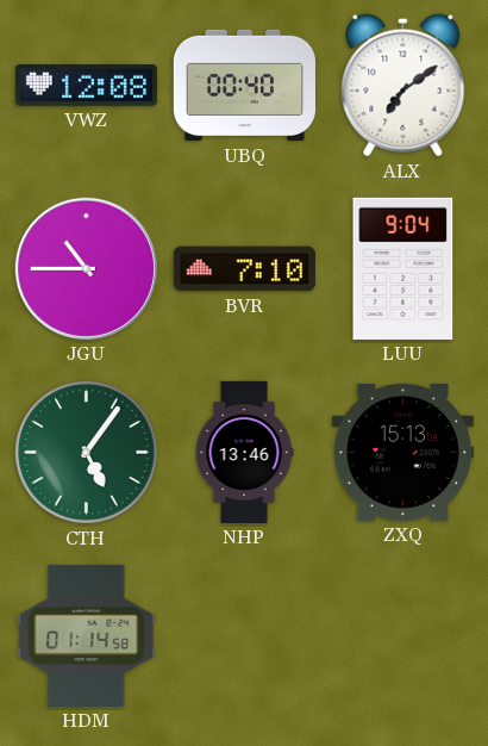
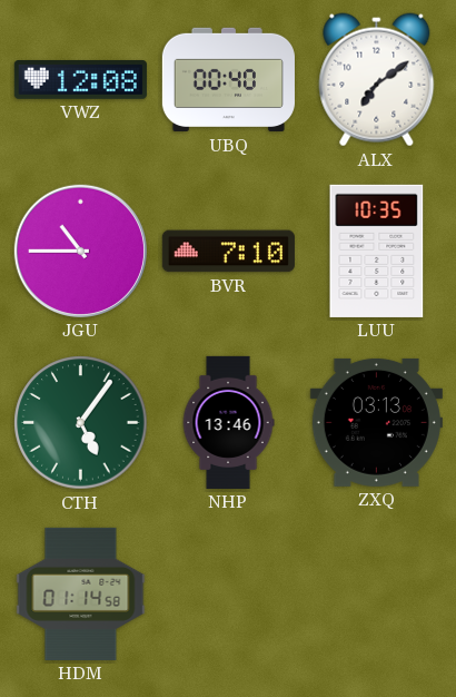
LUU: 9:04 -> 10:35 (377, 251)
ZXQ: 15:13 -> 03:13 (376, 422)
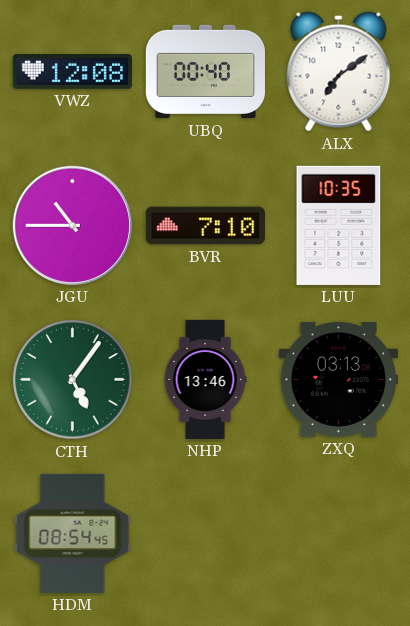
HDM: 01:14 -> 08:54 (73, 533)
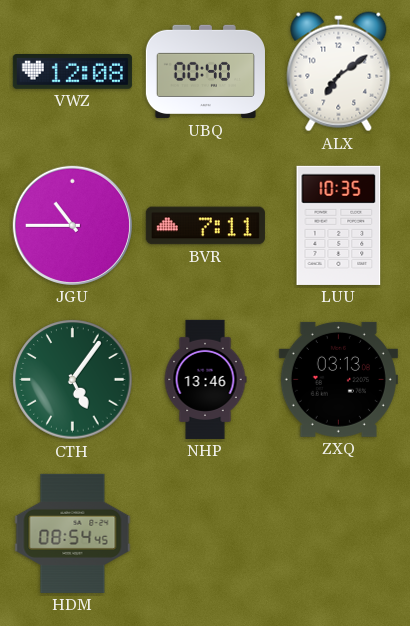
BVR: 7:10 -> 7:11 (205, 226)
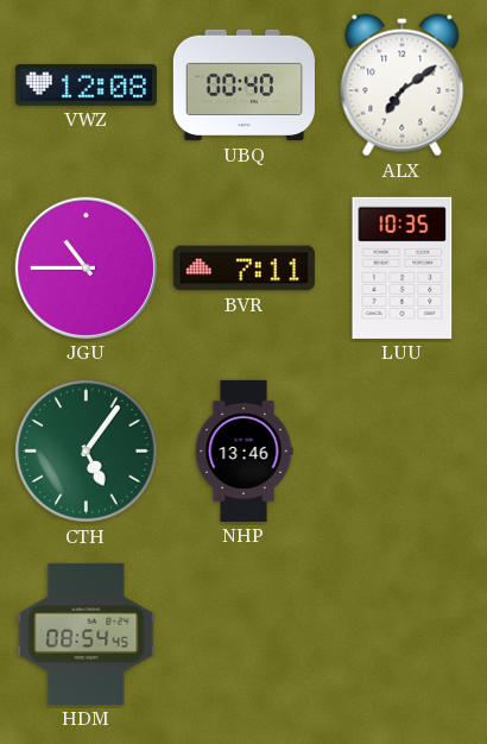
ZXQ: 03:13 -> none (338, 379)
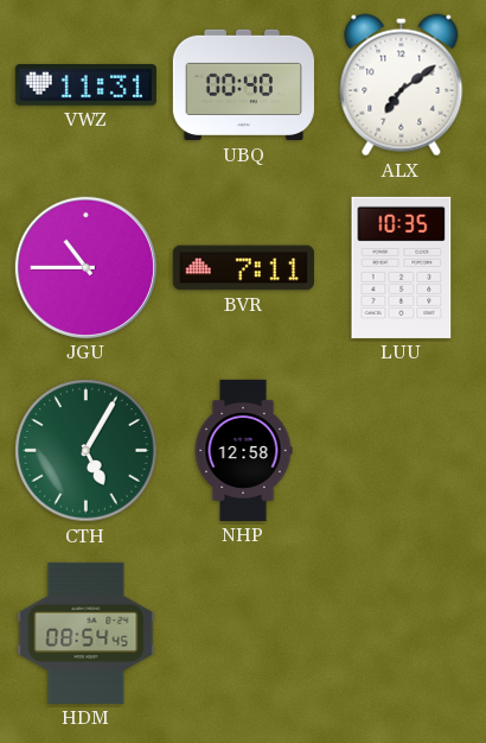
VWZ: 12:08 -> 11:31 (85, 85)
CTH: 5:06 -> 5:05 (87, 451)
NHP: 13:46 -> 12:58 (243, 450)
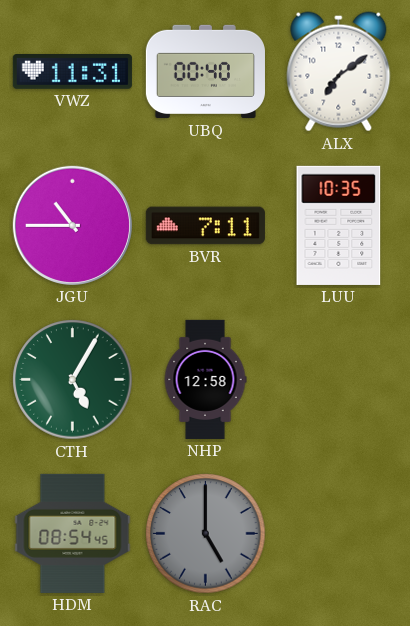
RAC: none -> 5:00 (206, 534)
